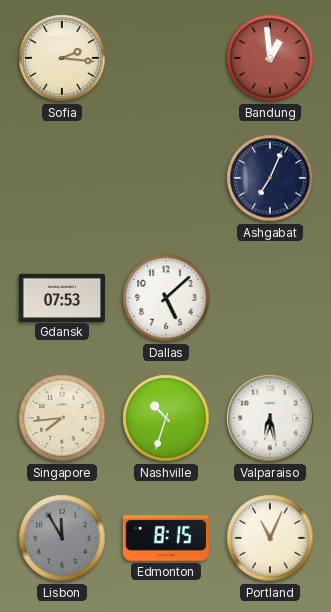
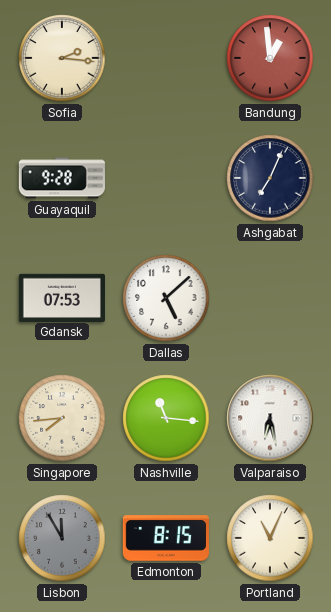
Guayaquil: none -> 9:28 (62, 178)
Nashville: 10:33 -> 11:16 (166, 418)
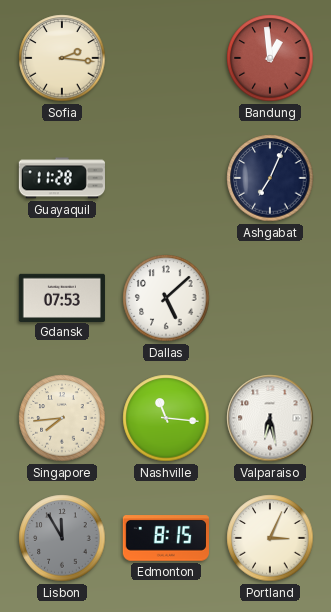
Guayaquil: 9:28 -> 11:28 (62, 178)
Portland: 11:04 -> 3:04 (270, 538)
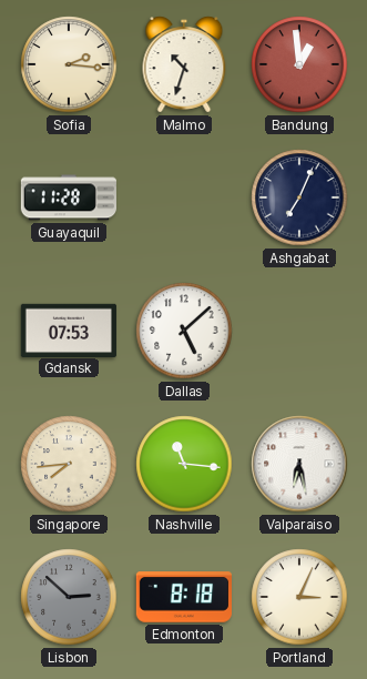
Malmo: none -> 10:33 (184, 64)
Lisbon: 11:55 -> 2:52 (69, 597)
Edmonton: 8:15 -> 8:18 (184, 597)
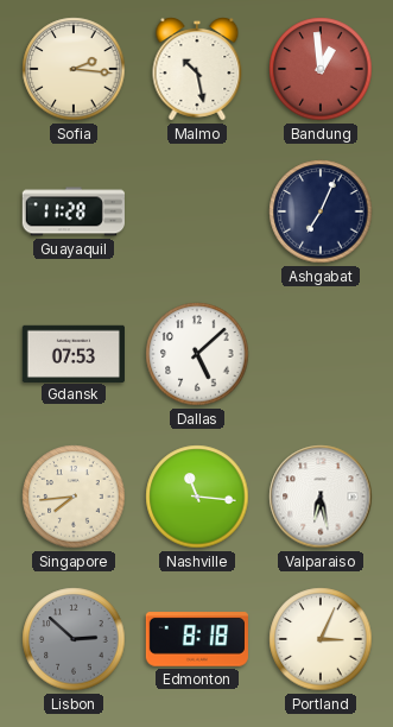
Malmo: 10:33 -> 10:28 (197, 69)
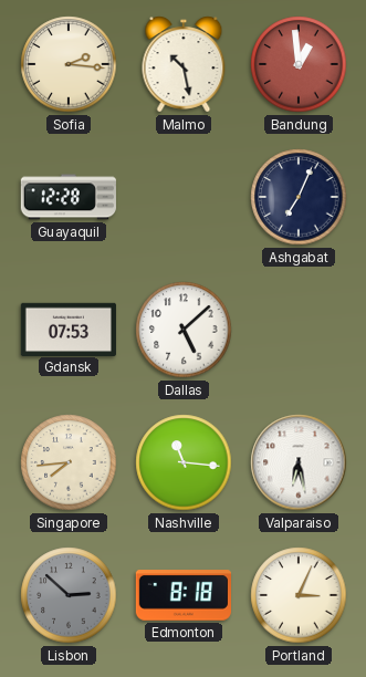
Guayaquil: 11:28 -> 12:28 (69, 197)
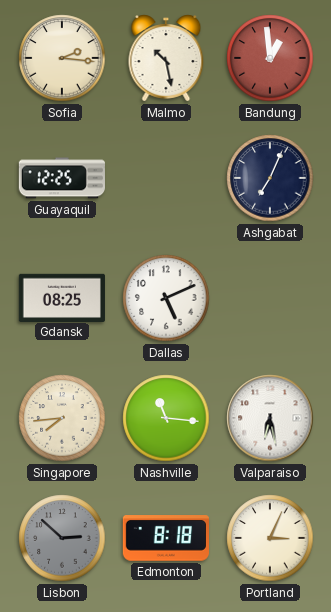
Guayaquil: 12:28 -> 12:25 (62, 178)
Gdansk: 07:53 -> 08:25 (62, 297)
Dallas: 5:08 -> 5:11 (166, 298)
